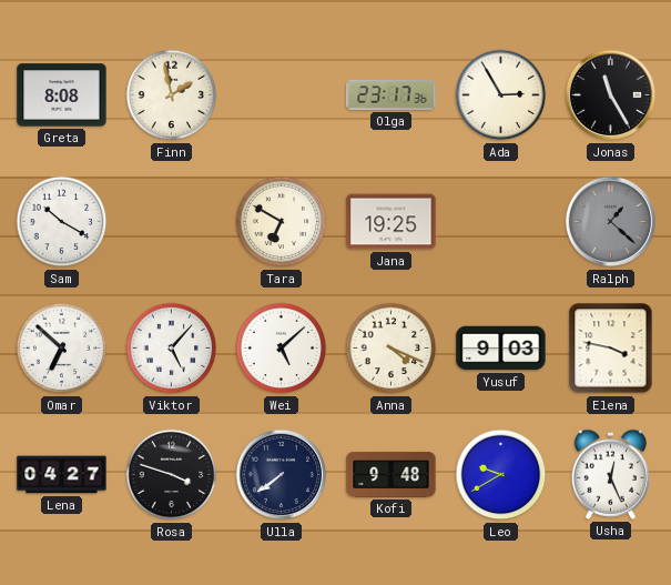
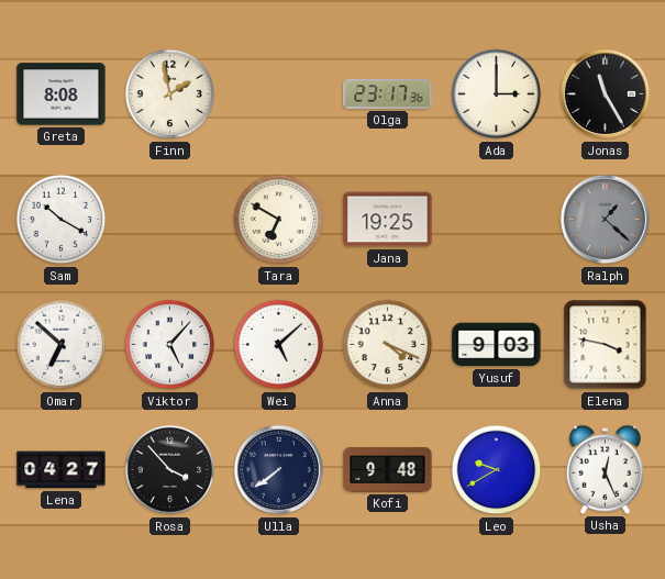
Ada: 2:55 -> 3:00 (497, 94)
Rosa: 3:48 -> 3:53 (170, 470)
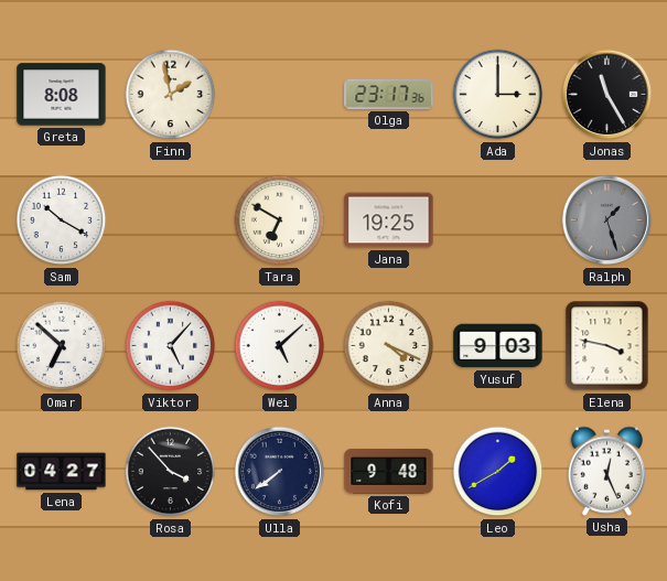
Ralph: 1:22 -> 1:27 (607, 220)
Leo: 9:40 -> 1:40 (498, 472)
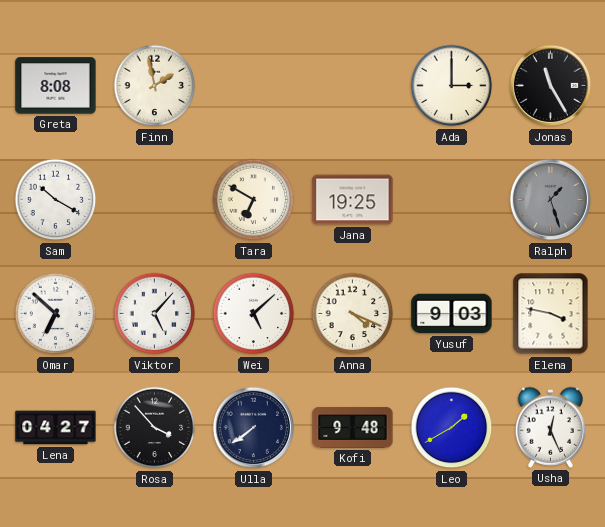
Olga: 23:17 -> none (389, 95)
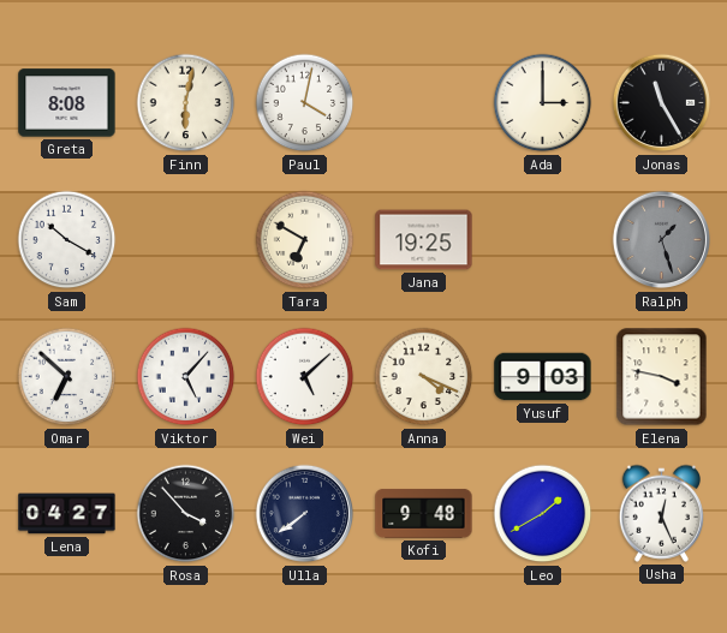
Finn: 1:58 -> 6:02 (186, 103)
Paul: none -> 4:02 (305, 103)
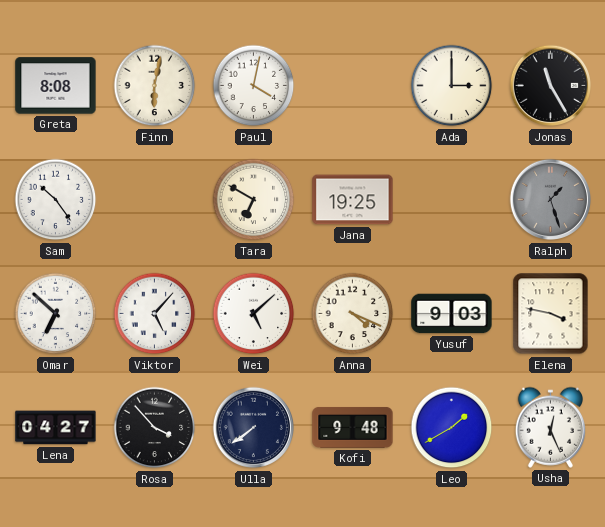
Sam: 10:20 -> 10:24 (56, 200)
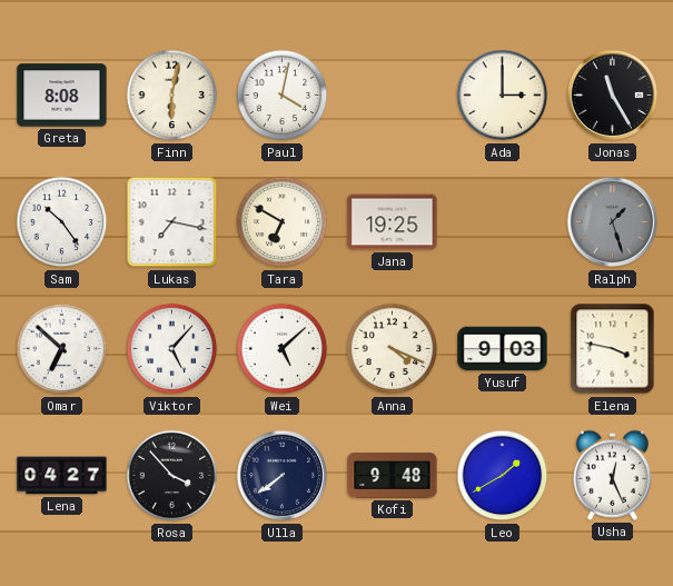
Lukas: none -> 7:17 (172, 222)
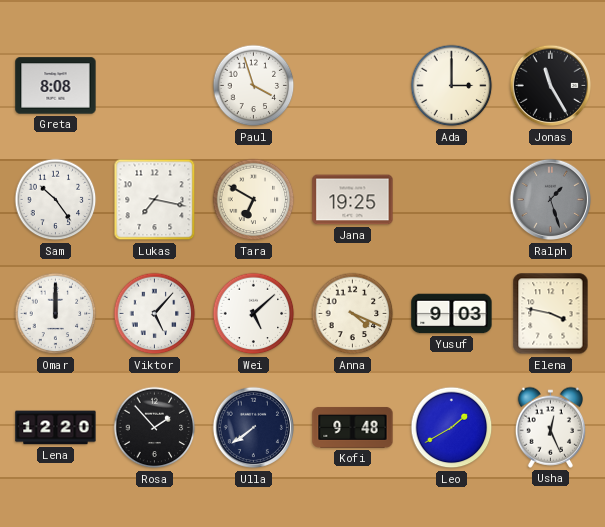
Finn: 6:02 -> none (172, 96)
Paul: 4:02 -> 3:57 (254, 86)
Omar: 6:52 -> 12:00 (56, 314)
Lena: 04:27 -> 12:20 (56, 428)
Rosa: 3:53 -> 1:53 (155, 428)
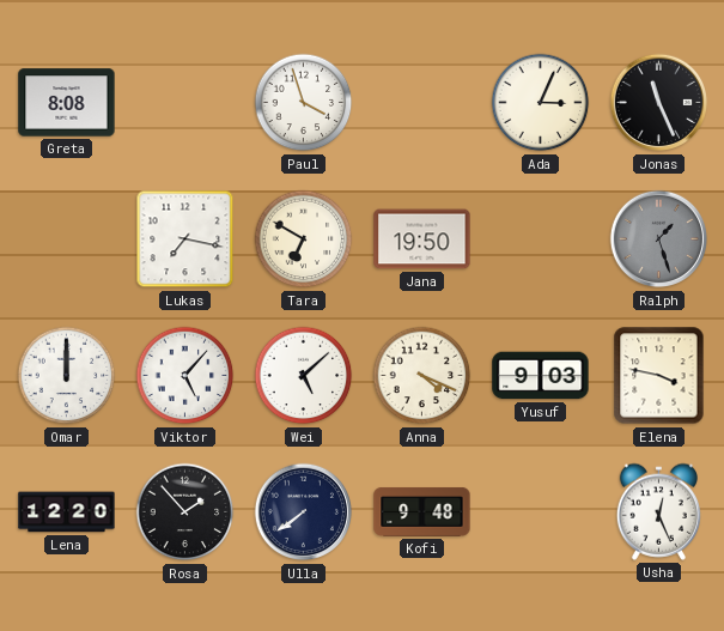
Ada: 3:00 -> 3:04 (541, 103)
Jonas: 11:25 -> 11:26 (659, 103)
Sam: 10:24 -> none (56, 200)
Jana: 19:25 -> 19:50 (422, 239)
Leo: 1:40 -> none (452, 428)
